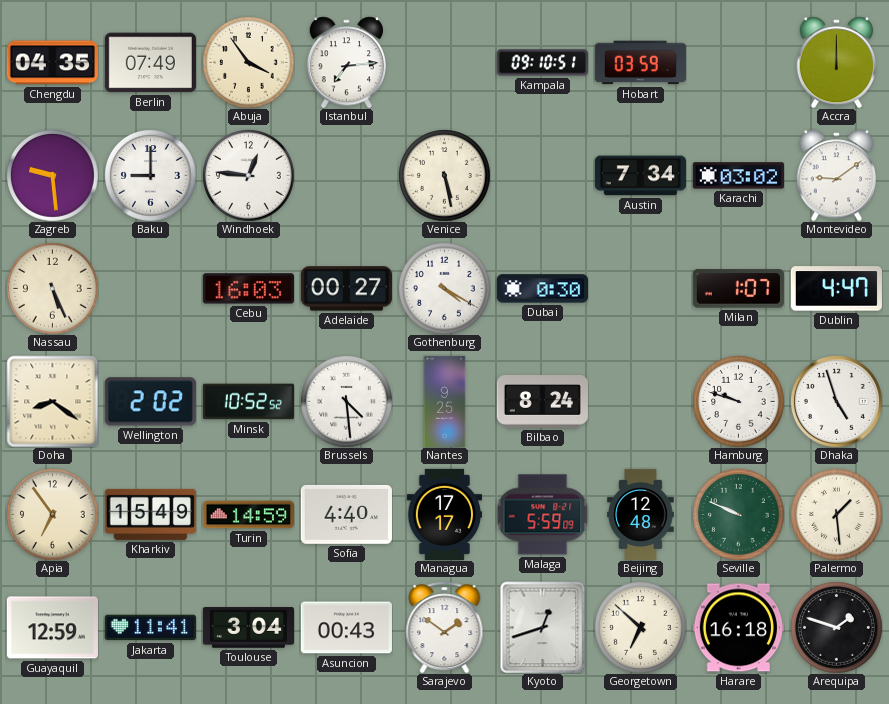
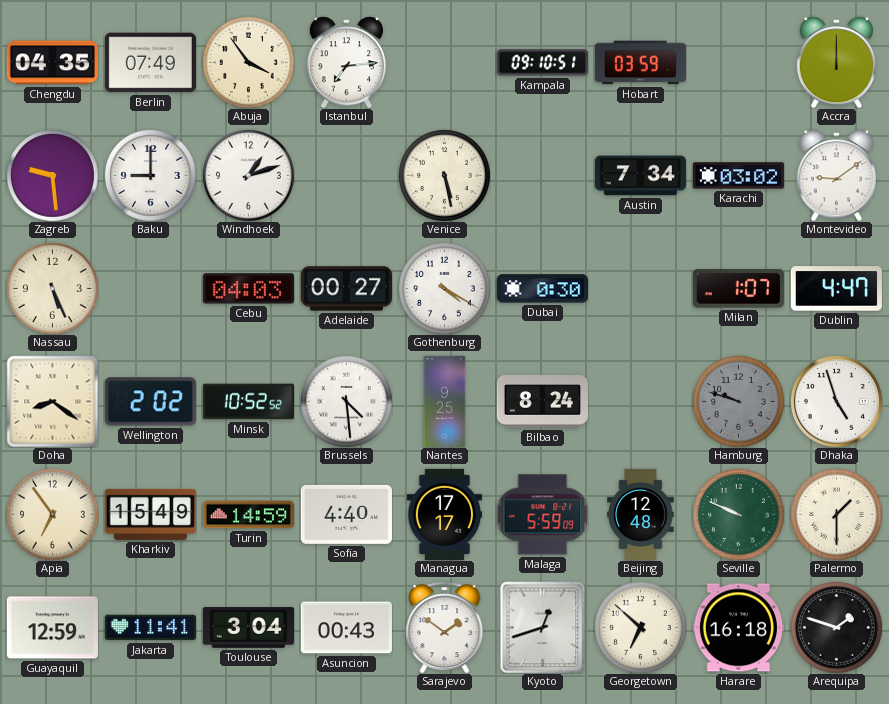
Windhoek: 12:46 -> 1:12 (249, 176)
Cebu: 16:03 -> 04:03 (248, 289)
Hamburg dial: white -> grey (739, 402)
Palermo: 1:29 -> 1:30 (837, 515)
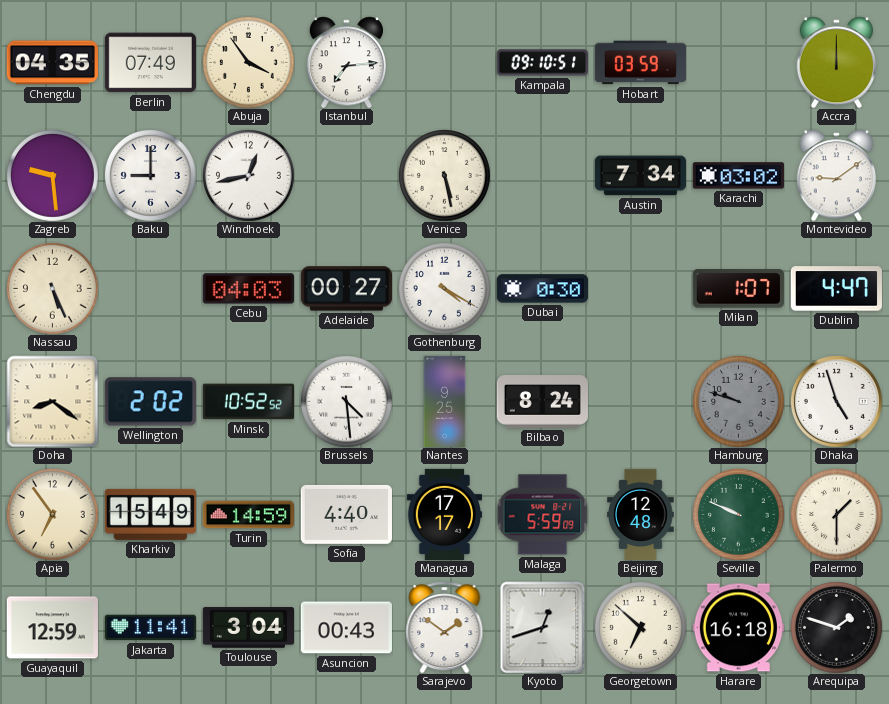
Windhoek: 1:12 -> 12:43 (249, 176)
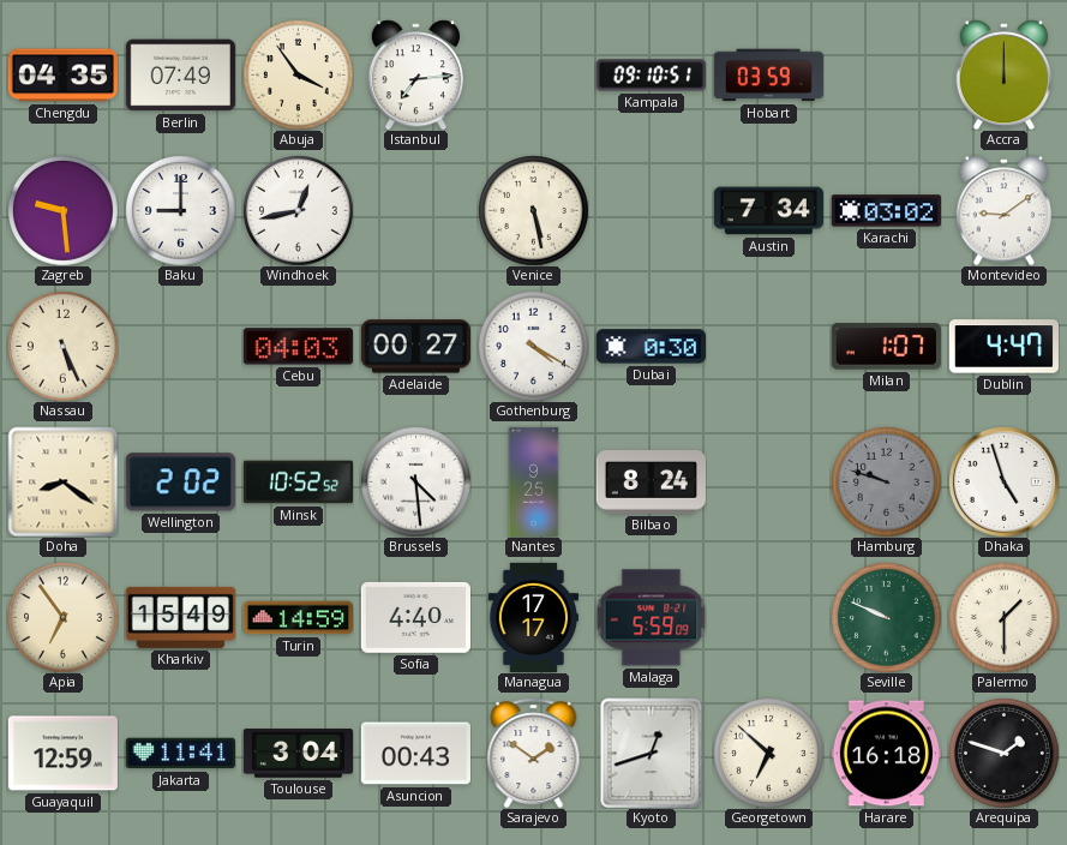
Beijing: 12:48 -> none (641, 514)
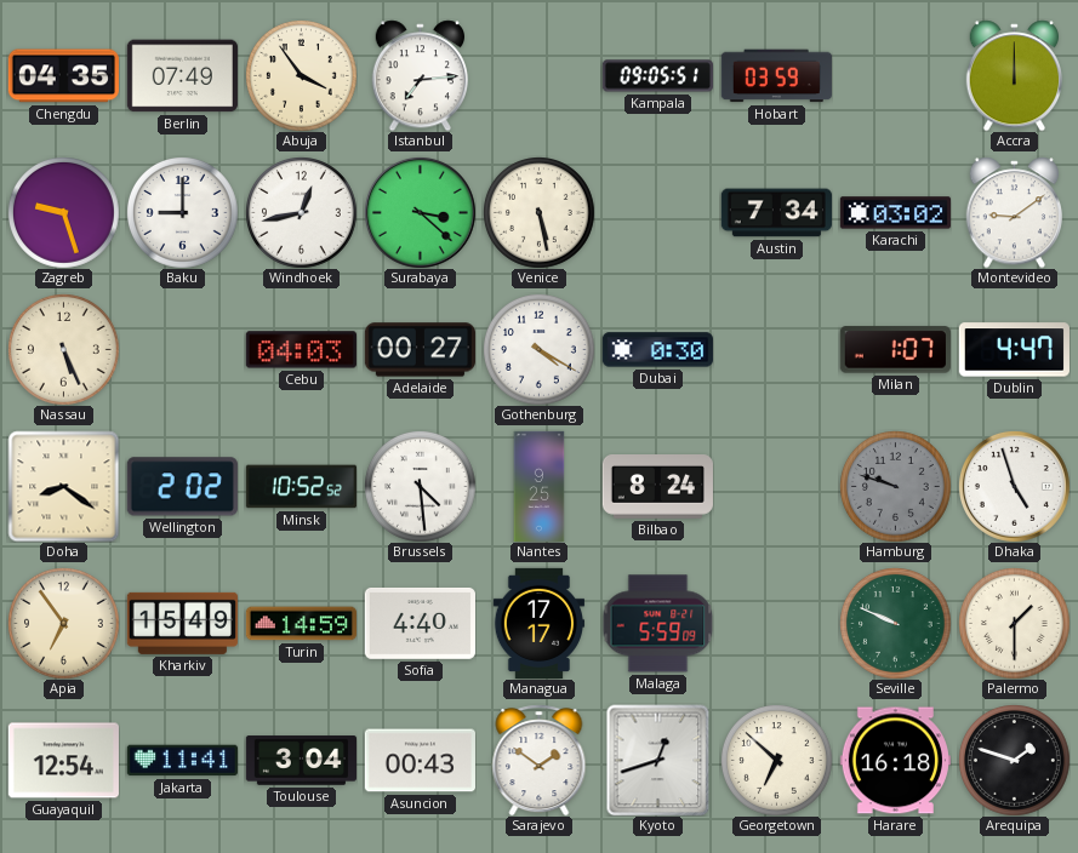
Kampala: 09:10 -> 09:05 (657, 76)
Zagreb: 9:29 -> 9:27 (64, 213)
Surabaya: none -> 3:22 (420, 212)
Guayaquil: 12:59 -> 12:54 (63, 761)
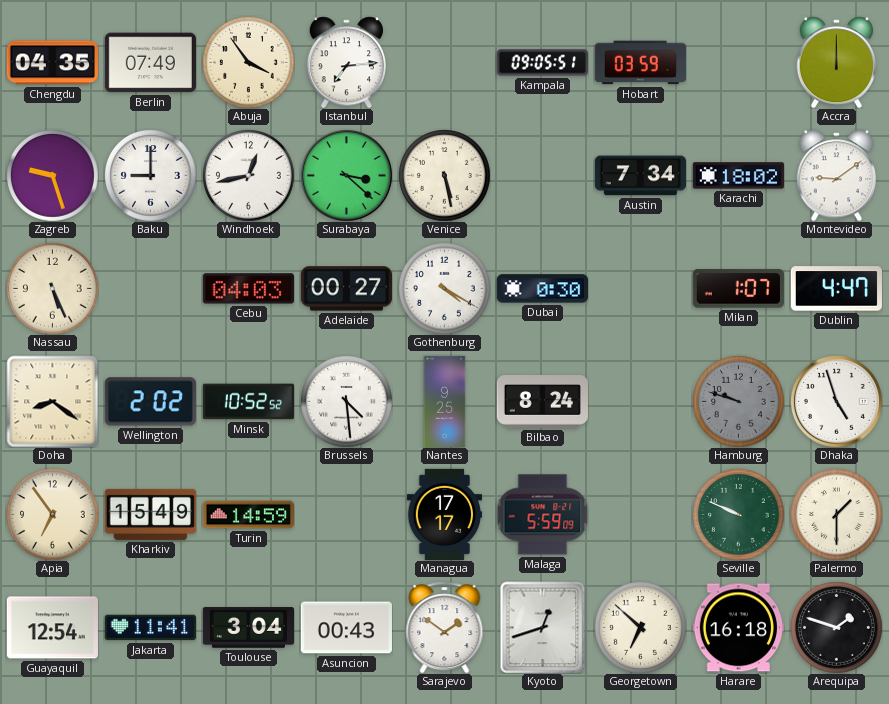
Karachi: 03:02 -> 18:02 (738, 176)
Sofia: 4:40 -> none (420, 623)
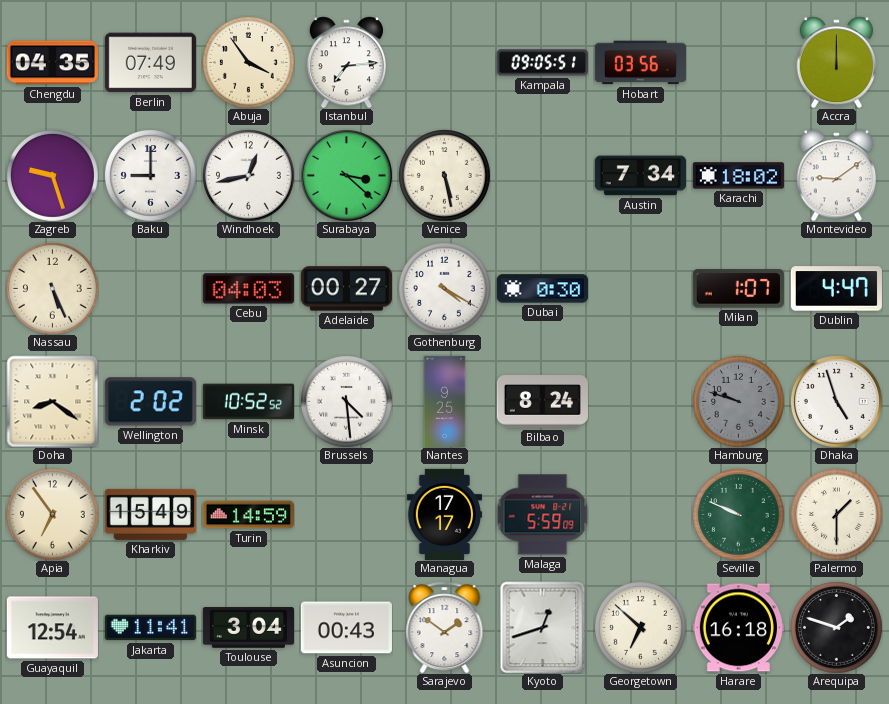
Hobart: 03:59 -> 03:56 (640, 63)
